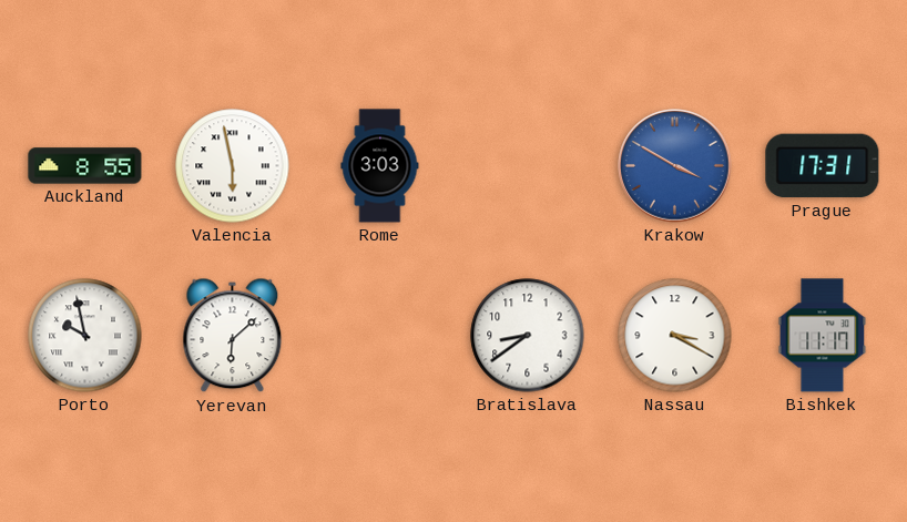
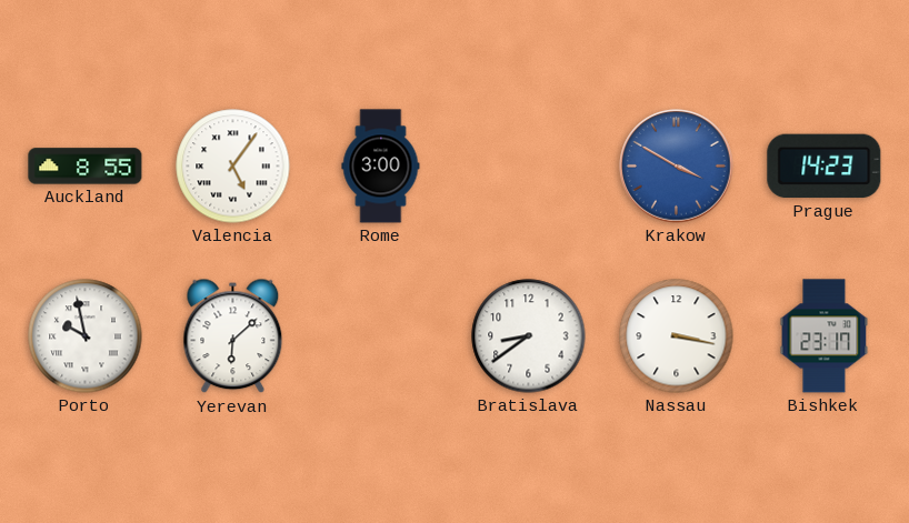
Valencia: 5:58 -> 5:06 (233, 167)
Rome: 3:03 -> 3:00 (381, 167)
Prague: 17:31 -> 14:23 (825, 167)
Nassau: 3:20 -> 3:17 (677, 336)
Bishkek: 11:17 -> 23:17 (825, 336)
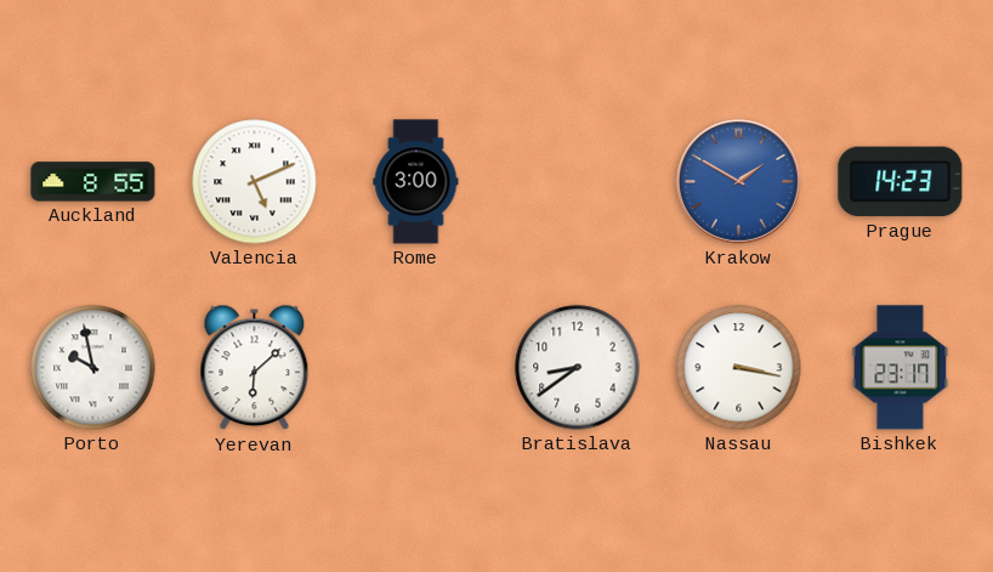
Valencia: 5:06 -> 5:11 (255, 182)
Krakow: 3:50 -> 1:50 (739, 182)
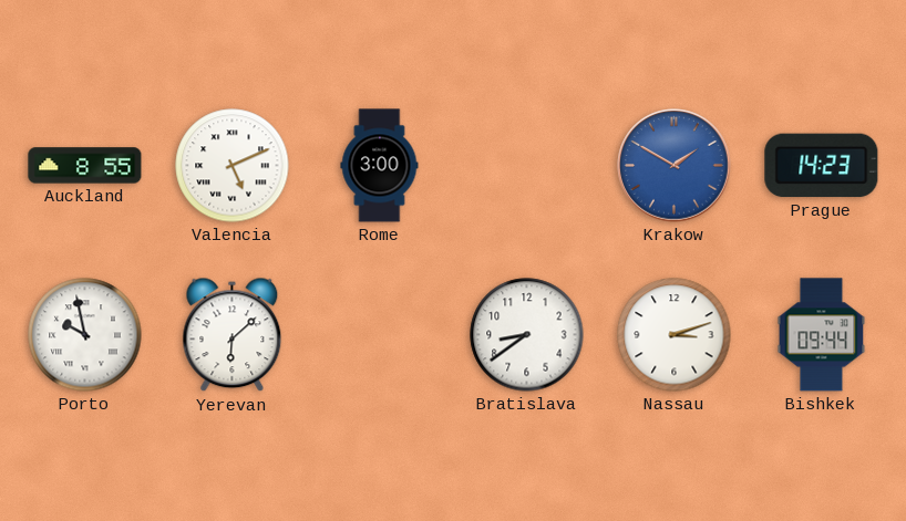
Nassau: 3:17 -> 3:12 (675, 335)
Bishkek: 23:17 -> 09:44 (822, 335)
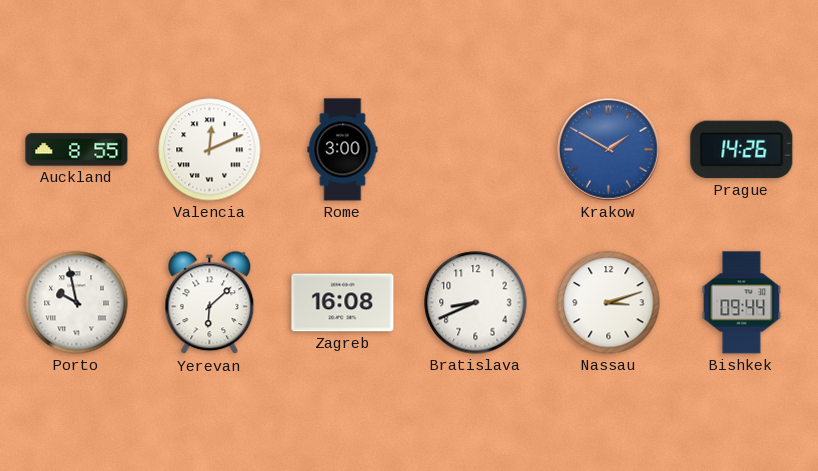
Valencia: 5:11 -> 12:11 (210, 150)
Prague: 14:23 -> 14:26 (742, 150)
Zagreb: none -> 16:08 (343, 303)
Bratislava: 8:39 -> 8:41 (476, 303)
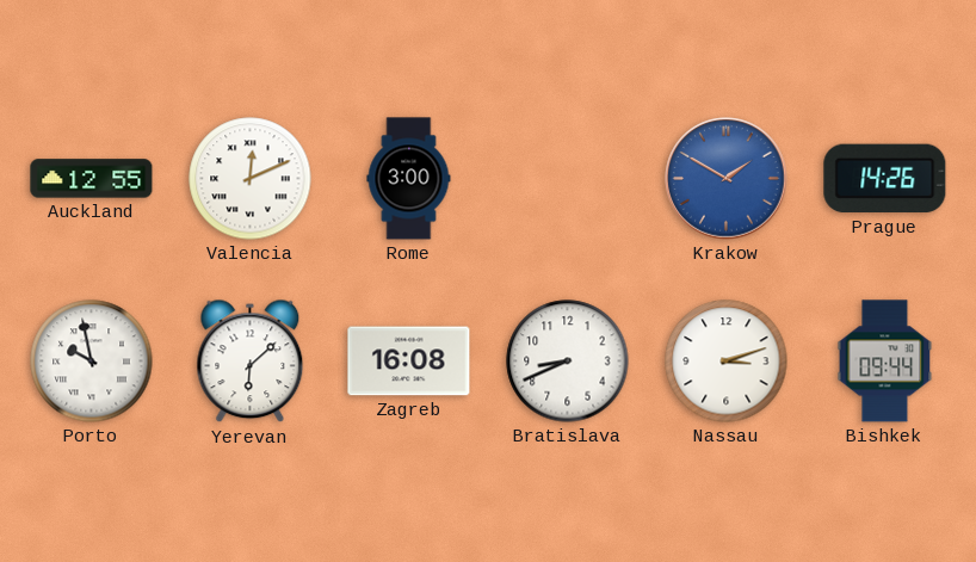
Auckland: 8:55 -> 12:55 (92, 179)
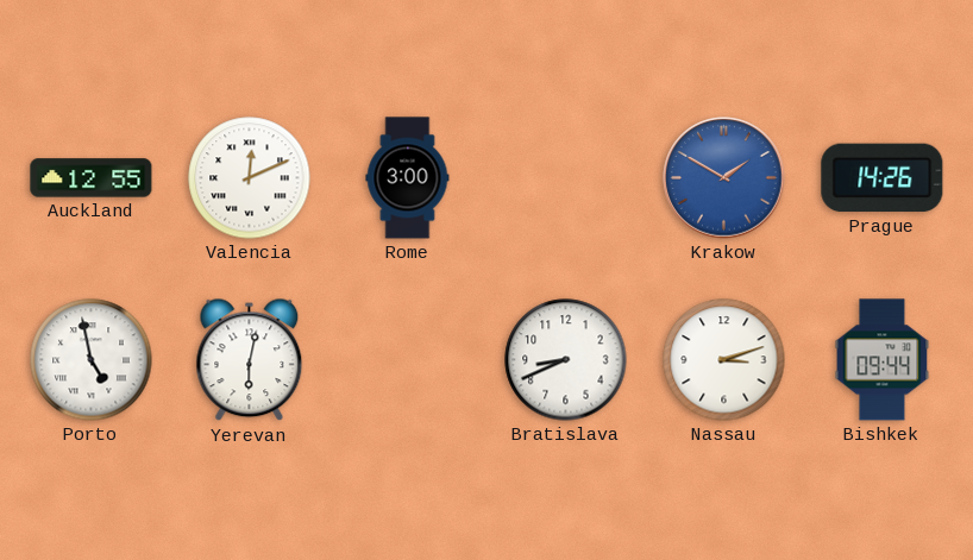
Porto: 9:58 -> 4:58 (92, 360)
Yerevan: 6:08 -> 6:02 (250, 360)
Zagreb: 16:08 -> none (409, 362)
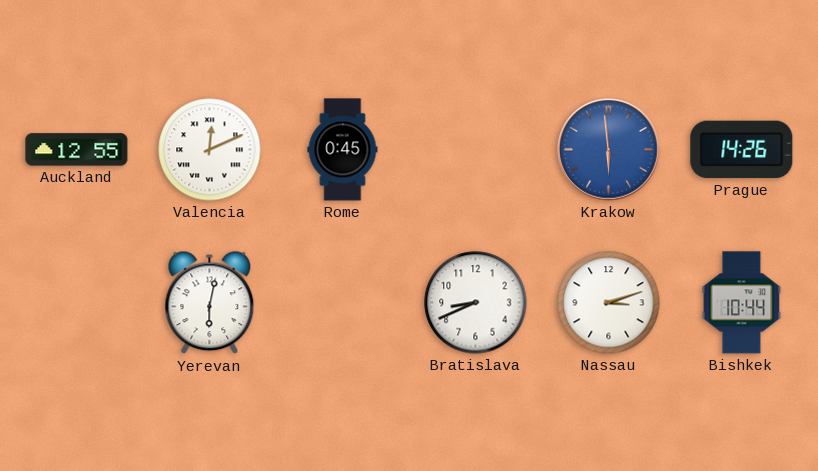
Rome: 3:00 -> 0:45 (343, 150)
Krakow: 1:50 -> 5:59 (609, 150)
Porto: 4:58 -> none (92, 360)
Bishkek: 09:44 -> 10:44 (742, 303)
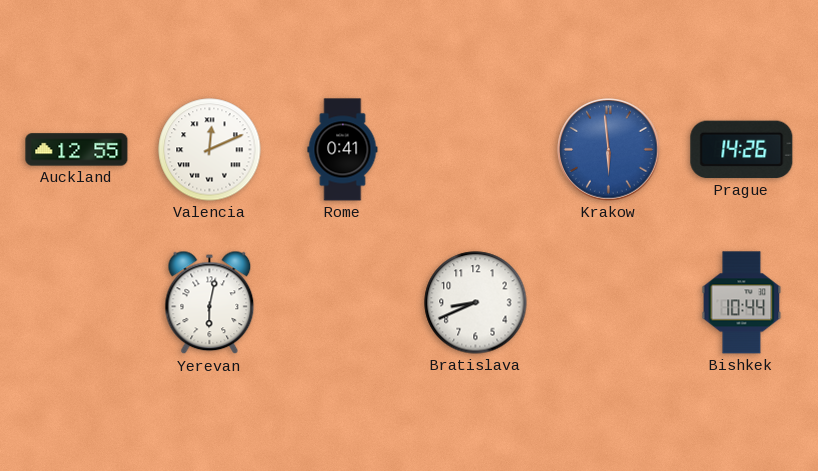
Rome: 0:45 -> 0:41 (343, 150)
Nassau: 3:12 -> none (609, 303)
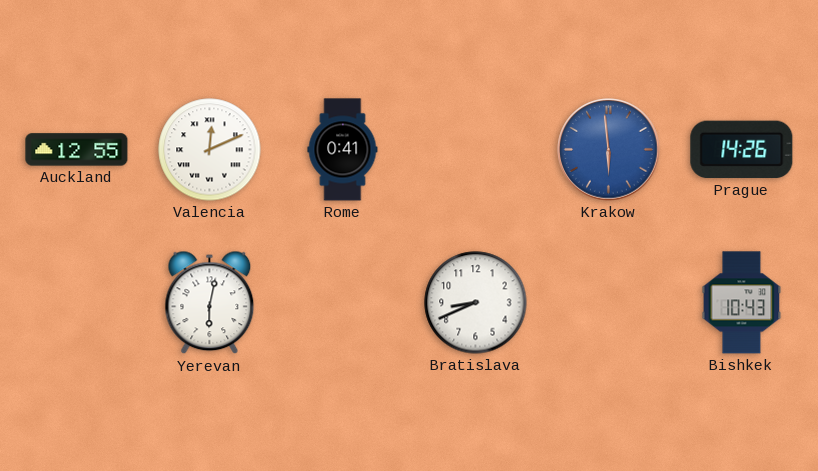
Bishkek: 10:44 -> 10:43 (742, 303)
